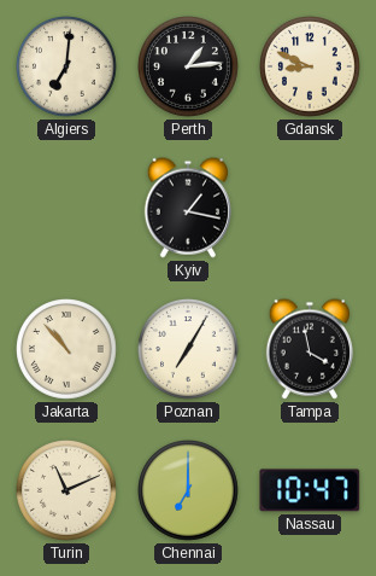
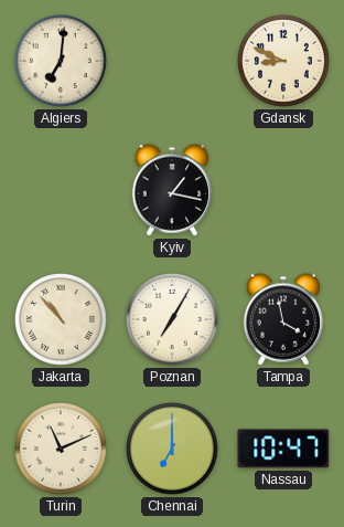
Perth: 1:14 -> none (189, 68)
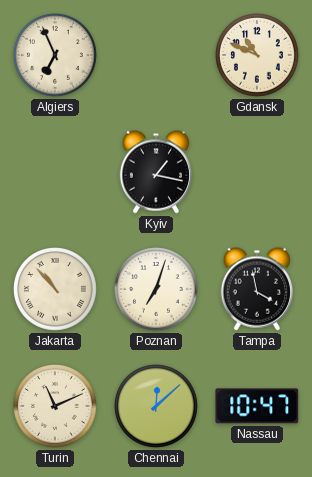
Algiers: 7:01 -> 6:56 (56, 56)
Gdansk: 8:49 -> 10:49 (258, 56)
Poznan: 7:05 -> 7:03 (157, 290)
Chennai: 7:00 -> 12:08 (157, 407)
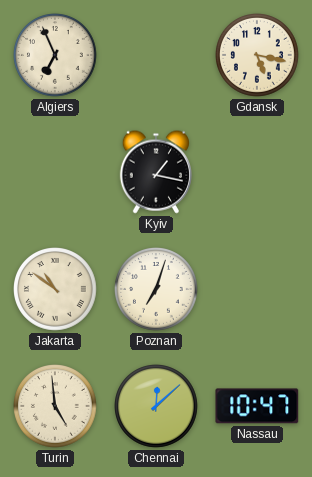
Gdansk: 10:49 -> 5:17 (258, 56)
Jakarta: 10:53 -> 10:51 (56, 290)
Tampa: 3:58 -> none (256, 289)
Turin: 11:11 -> 4:59 (56, 407)
